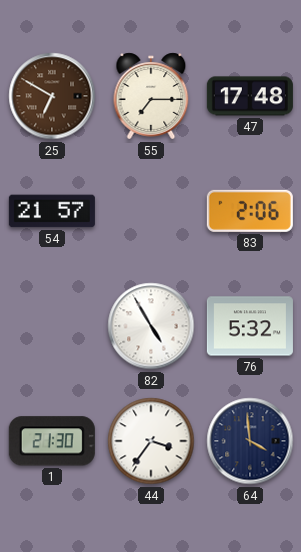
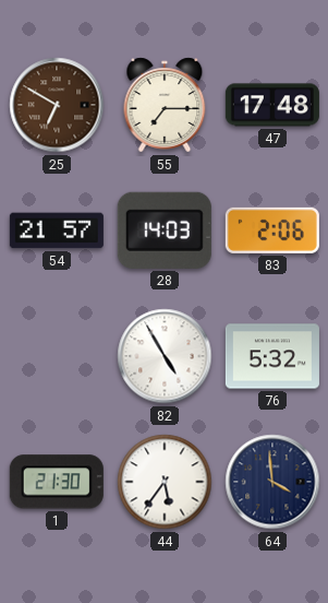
28: none -> 14:03 (165, 230)
44: 3:36 -> 5:36 (165, 482)
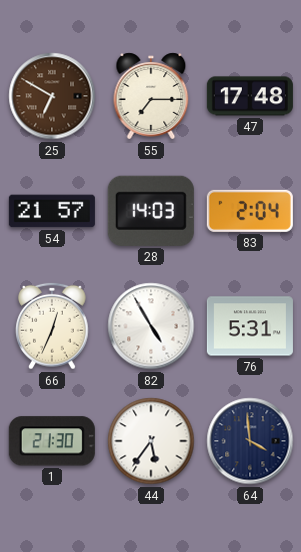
83: 2:06 -> 2:04 (250, 211)
66: none -> 12:34 (52, 326)
76: 5:32 -> 5:31 (250, 326)
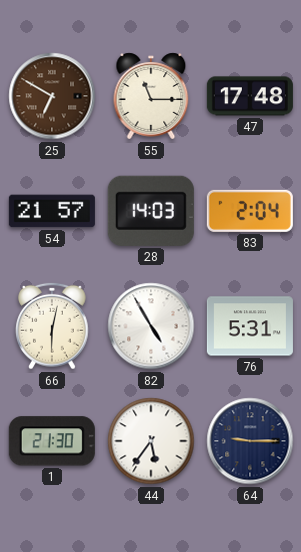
55: 7:15 -> 11:15 (151, 96)
66: 12:34 -> 6:02 (52, 326)
64: 3:59 -> 9:15 (250, 441)
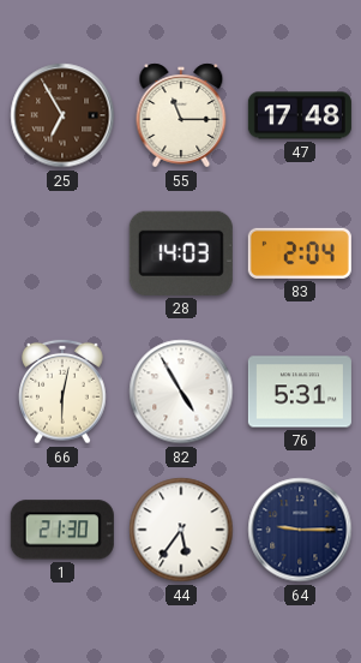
25: 6:50 -> 6:55 (62, 115)
54: 21:57 -> none (52, 211)
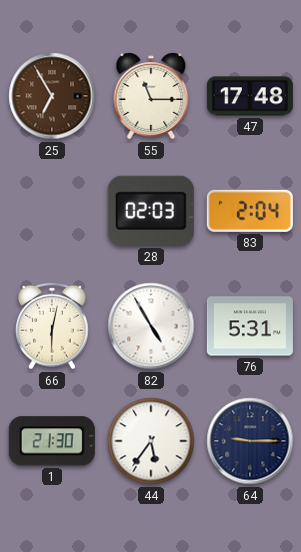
28: 14:03 -> 02:03 (151, 211)
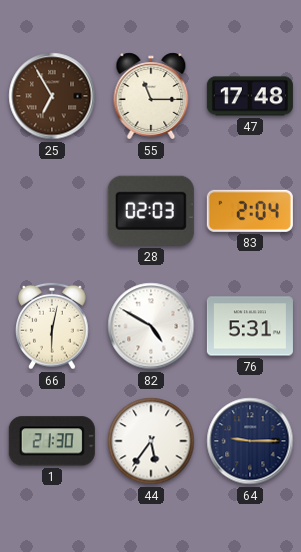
82: 4:55 -> 4:50 (151, 326)
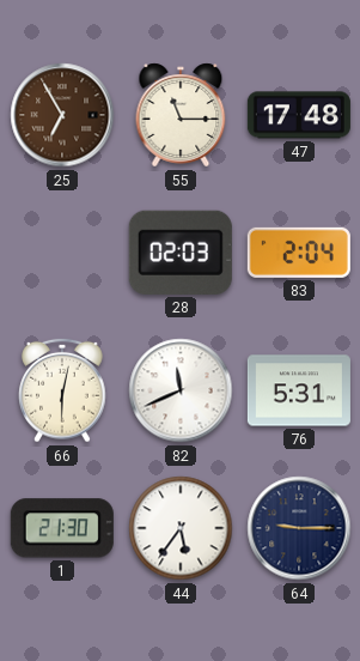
82: 4:50 -> 11:41 (181, 390)
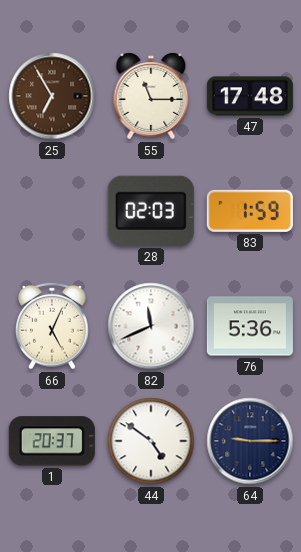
83: 2:04 -> 1:59 (250, 211)
66: 6:02 -> 5:04 (52, 326)
76: 5:31 -> 5:36 (250, 326)
1: 21:30 -> 20:37 (52, 441)
44: 5:36 -> 4:51 (151, 441)
